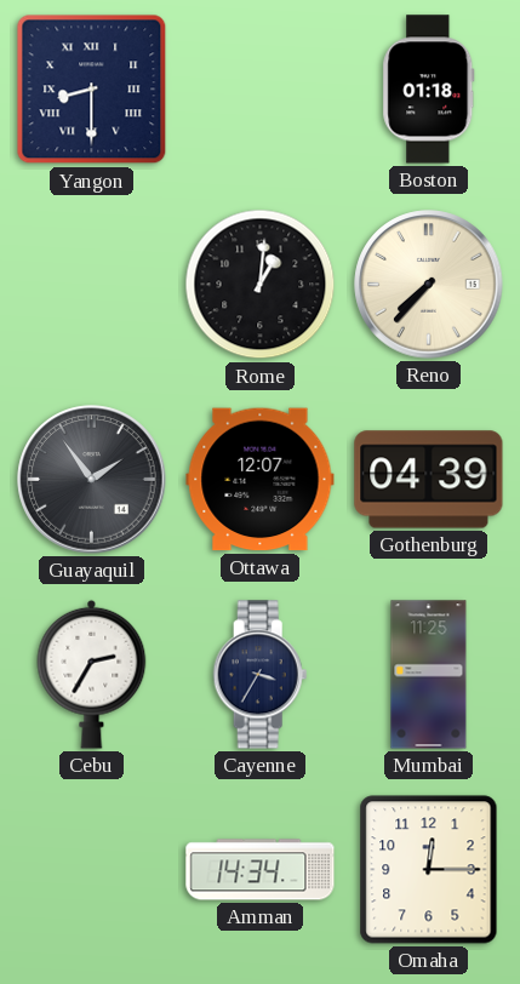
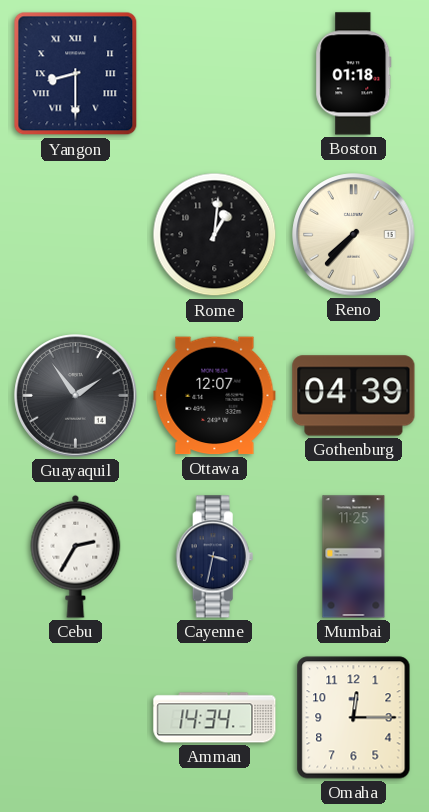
Cayenne: 3:35 -> 3:32 (215, 557)
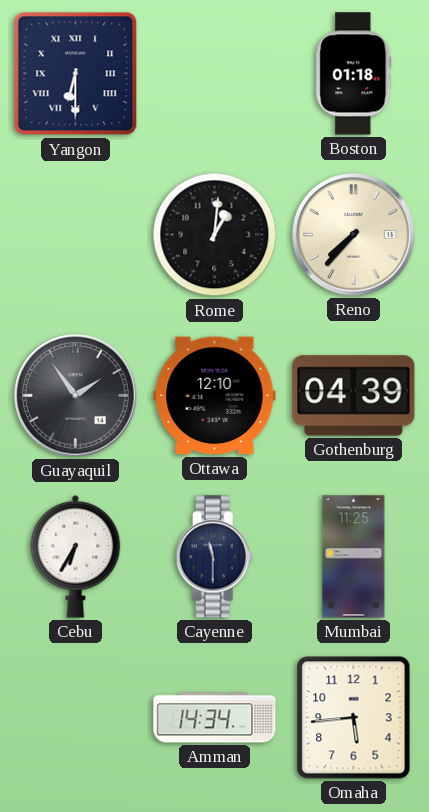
Yangon: 8:30 -> 6:30 (76, 74)
Ottawa: 12:07 -> 12:10 (215, 396)
Cebu: 2:35 -> 6:35 (76, 556)
Cayenne: 3:32 -> 11:30 (215, 557)
Omaha: 12:15 -> 5:44 (354, 718)
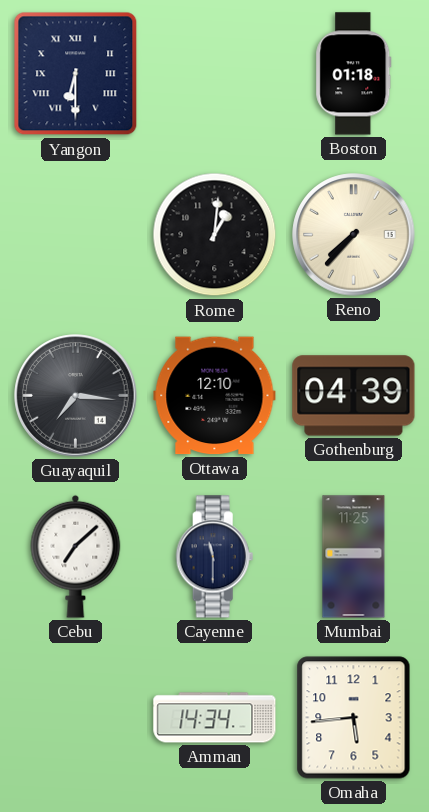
Guayaquil: 1:54 -> 7:16 (76, 396)
Cebu: 6:35 -> 7:08 (76, 556)
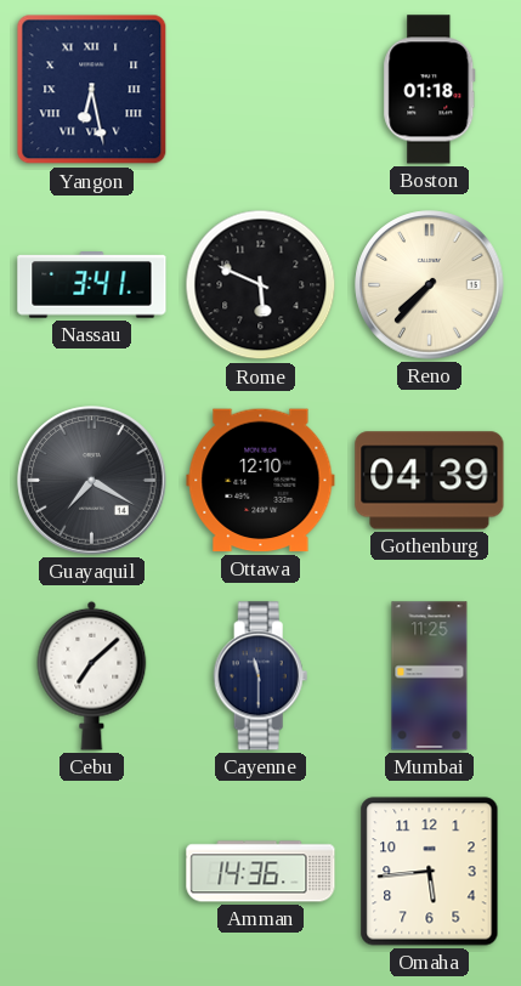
Yangon: 6:30 -> 6:28 (92, 90)
Nassau: none -> 3:41 (92, 285)
Rome: 1:01 -> 5:49 (261, 285)
Guayaquil: 7:16 -> 7:20 (92, 481)
Amman: 14:34 -> 14:36 (261, 872)
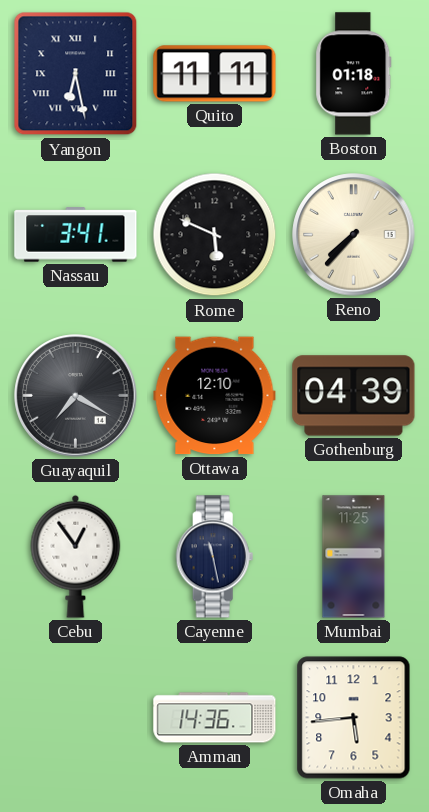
Quito: none -> 11:11 (215, 74)
Cebu: 7:08 -> 12:54 (76, 556)
Cayenne: 11:30 -> 11:28 (215, 557)
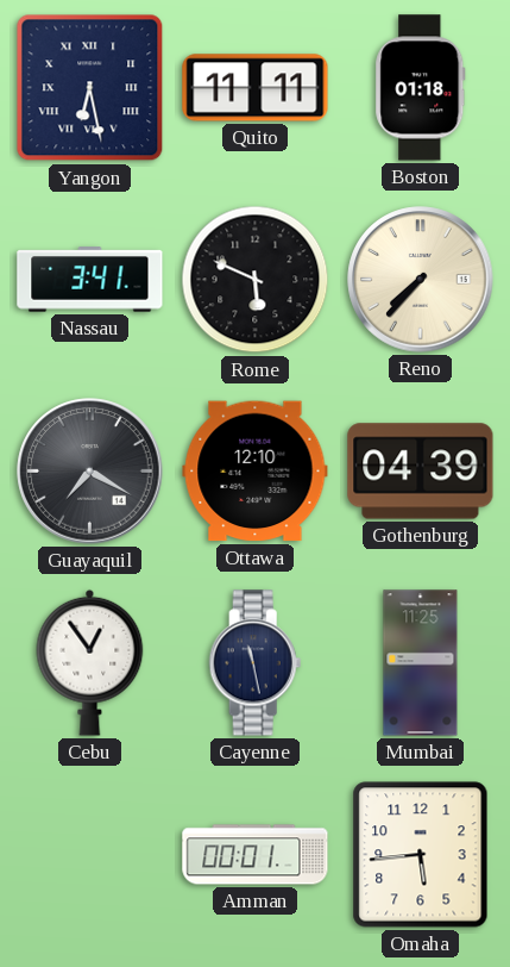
Amman: 14:36 -> 00:01 (256, 855)
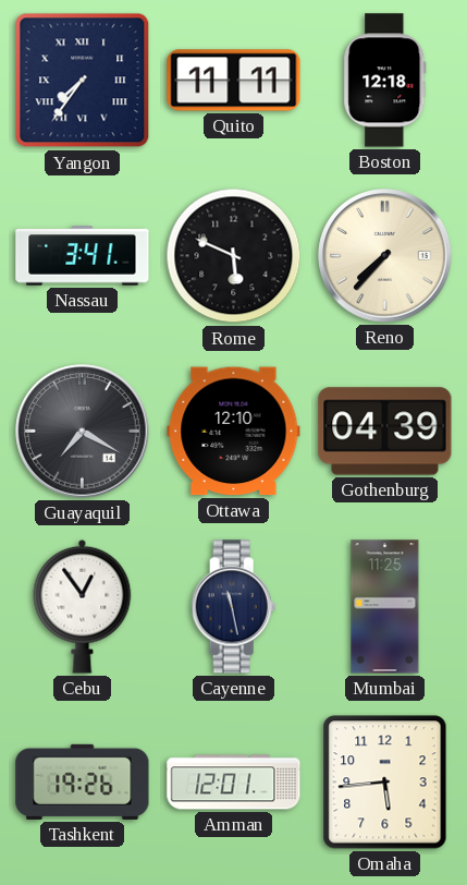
Yangon: 6:28 -> 7:36 (83, 81)
Boston: 01:18 -> 12:18 (385, 81)
Tashkent: none -> 19:26 (83, 781)
Amman: 00:01 -> 12:01 (234, 783)
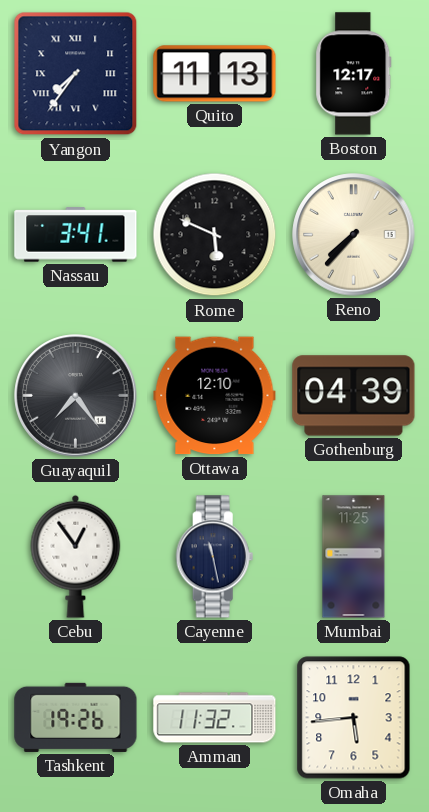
Quito: 11:11 -> 11:13 (215, 74)
Boston: 12:18 -> 12:17 (354, 74)
Guayaquil: 7:20 -> 7:24 (76, 396)
Amman: 12:01 -> 11:32 (215, 718)
